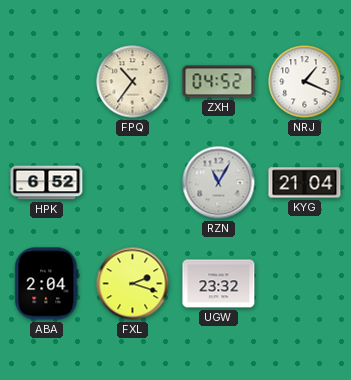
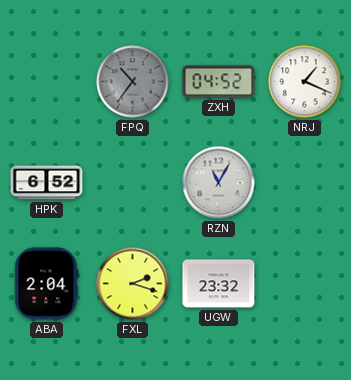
FPQ dial: cream -> grey (133, 82)
KYG: 21:04 -> none (305, 183)
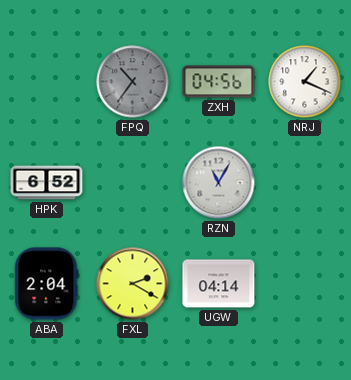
ZXH: 04:52 -> 04:56 (219, 82)
FXL: 2:18 -> 2:20 (133, 284)
UGW: 23:32 -> 04:14 (219, 284)
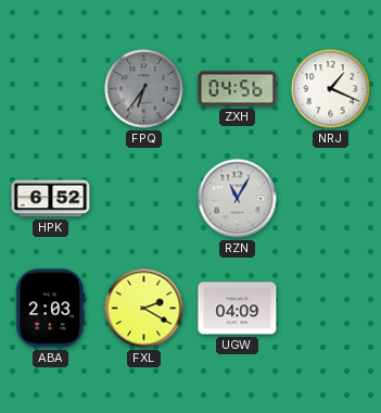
FPQ: 10:36 -> 6:36 (144, 89)
ABA: 2:04 -> 2:03 (51, 309)
UGW: 04:14 -> 04:09 (238, 309)
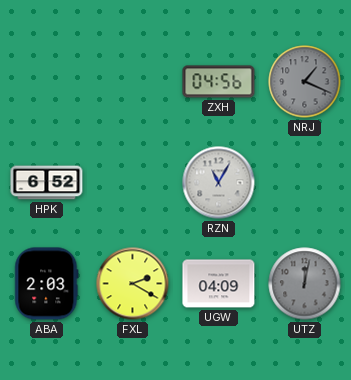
FPQ: 6:36 -> none (144, 89)
NRJ dial: white -> grey (305, 82)
UTZ: none -> 12:02 (305, 284)
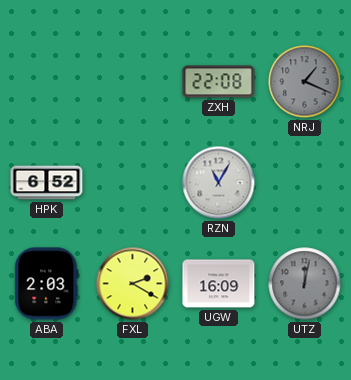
ZXH: 04:56 -> 22:08 (219, 82)
UGW: 04:09 -> 16:09 (219, 284)
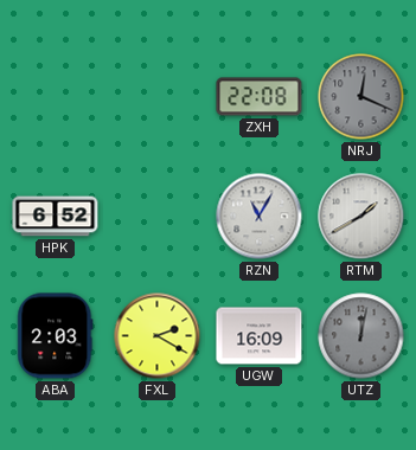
NRJ: 1:19 -> 12:19 (361, 97)
RTM: none -> 1:40 (361, 217)
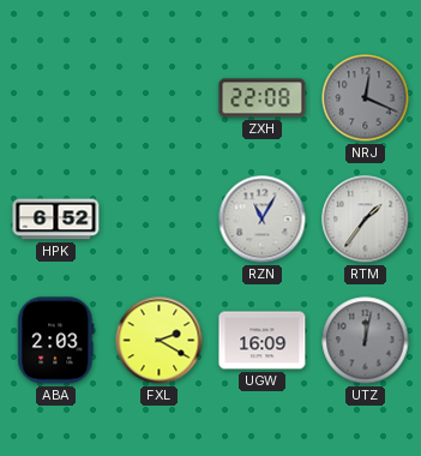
RTM: 1:40 -> 1:36 (366, 220)
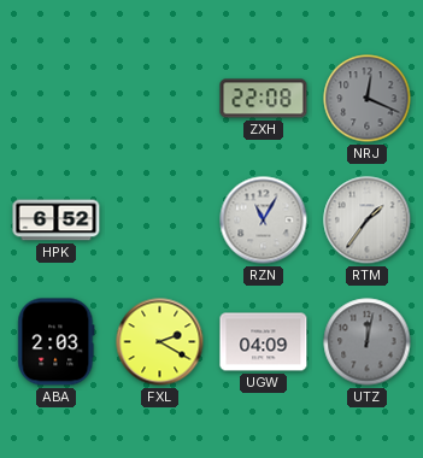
UGW: 16:09 -> 04:09 (264, 342)
